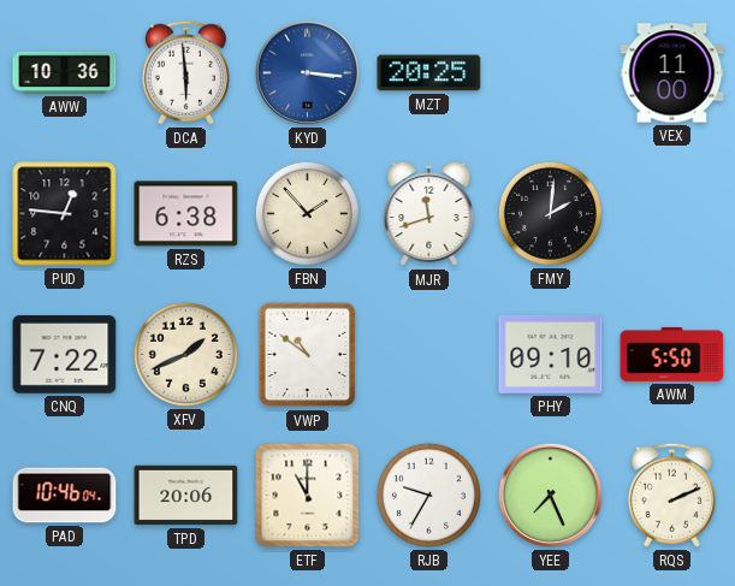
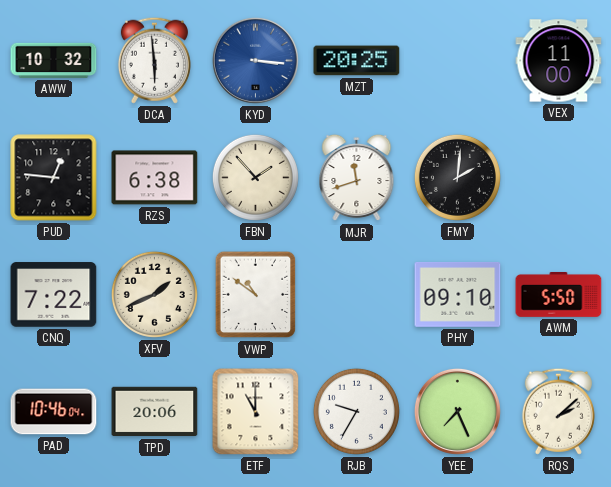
AWW: 10:36 -> 10:32 (54, 60)
RQS: 2:11 -> 2:08 (558, 411)
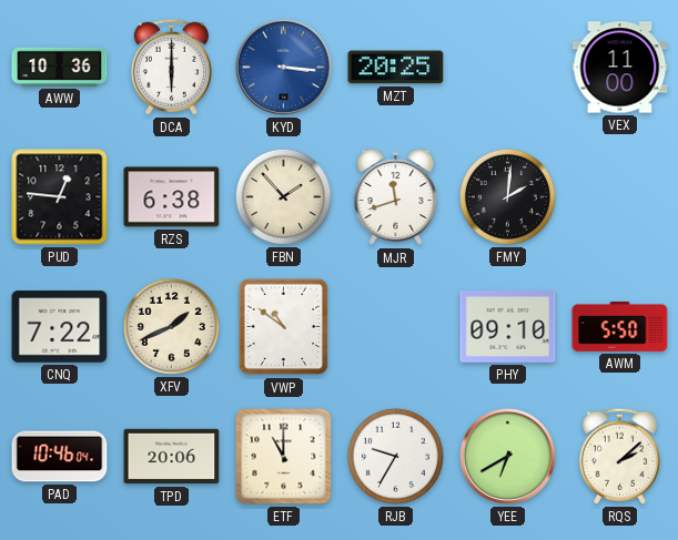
AWW: 10:32 -> 10:36 (60, 67)
DCA: 5:59 -> 6:00 (171, 67)
YEE: 7:26 -> 6:40 (507, 456)
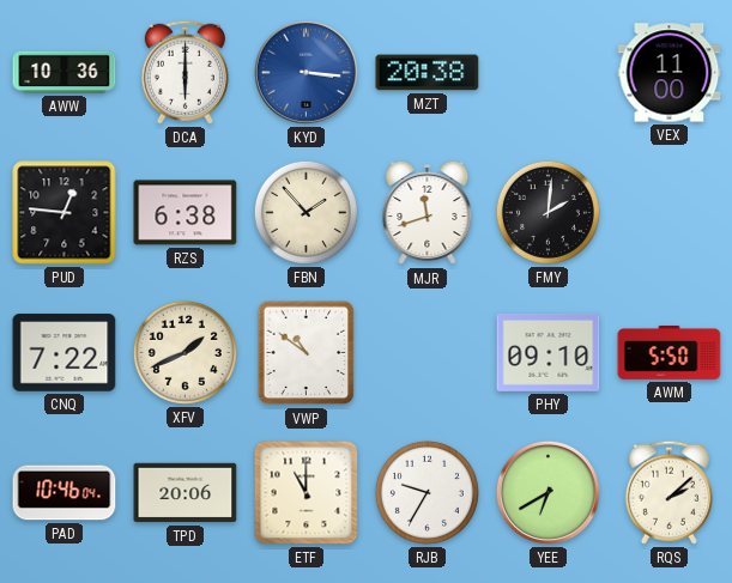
MZT: 20:25 -> 20:38 (428, 73)
